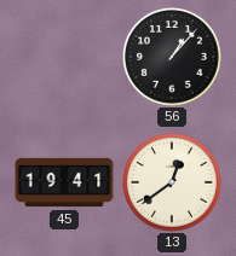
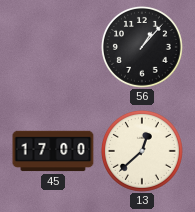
45: 19:41 -> 17:00 (53, 151)
13: 12:39 -> 12:38 (142, 151)
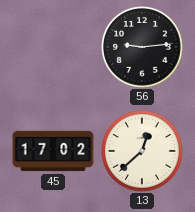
56: 1:07 -> 9:14 (142, 47)
45: 17:00 -> 17:02 (53, 151)
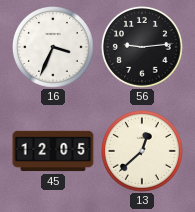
16: none -> 3:34 (53, 47)
45: 17:02 -> 12:05 (53, 151)
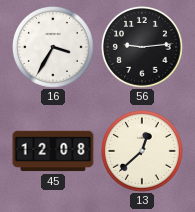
16: 3:34 -> 3:35 (53, 47)
45: 12:05 -> 12:08 (53, 151)
